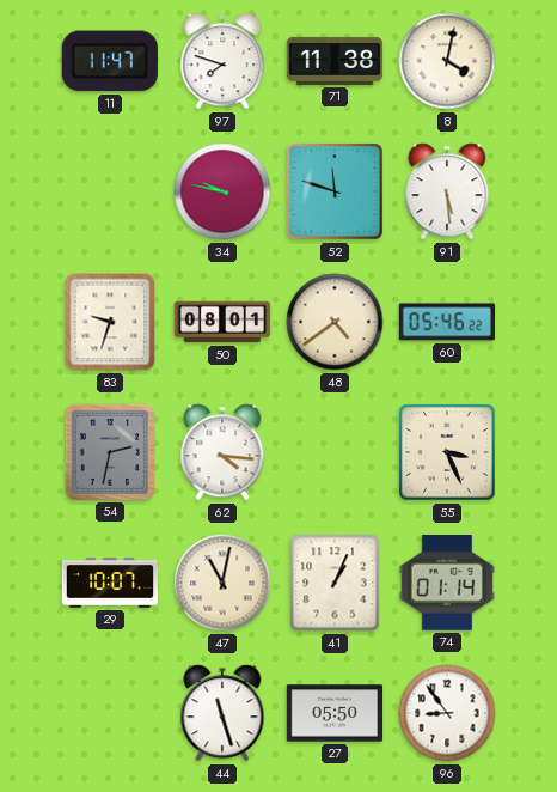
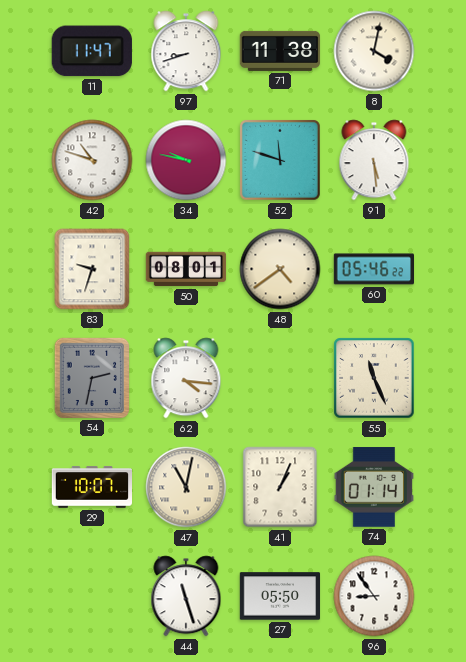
97: 7:48 -> 8:42 (186, 51)
42: none -> 10:48 (92, 160)
55: 3:26 -> 11:26 (374, 378)
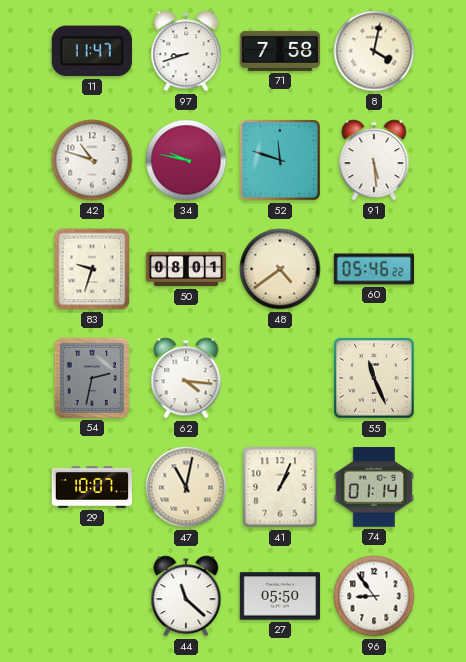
71: 11:38 -> 7:58 (280, 51)
44: 11:27 -> 11:22 (186, 596)
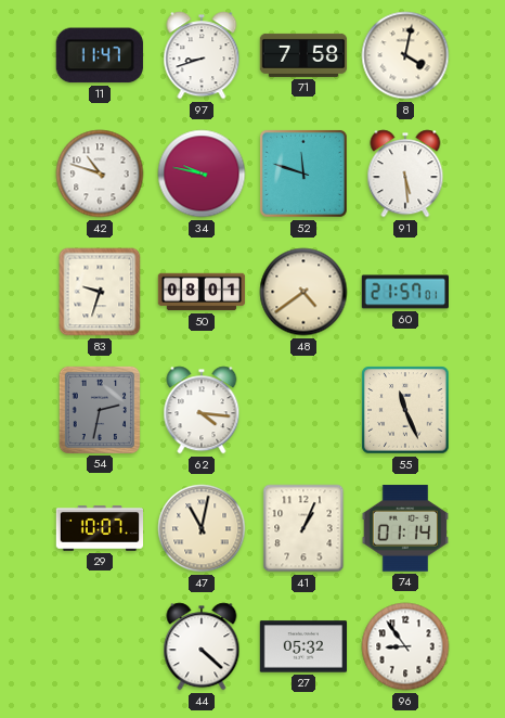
60: 05:46 -> 21:57 (404, 292)
44: 11:22 -> 4:22 (202, 646)
27: 05:50 -> 05:32 (303, 646)
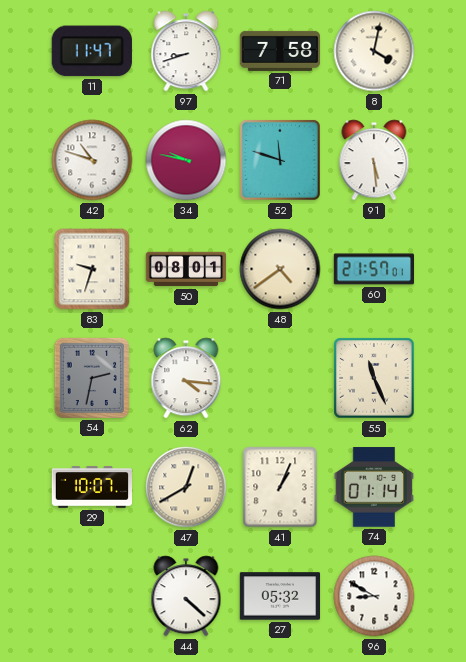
47: 11:02 -> 12:40 (186, 487)
96: 8:54 -> 8:50 (374, 596)
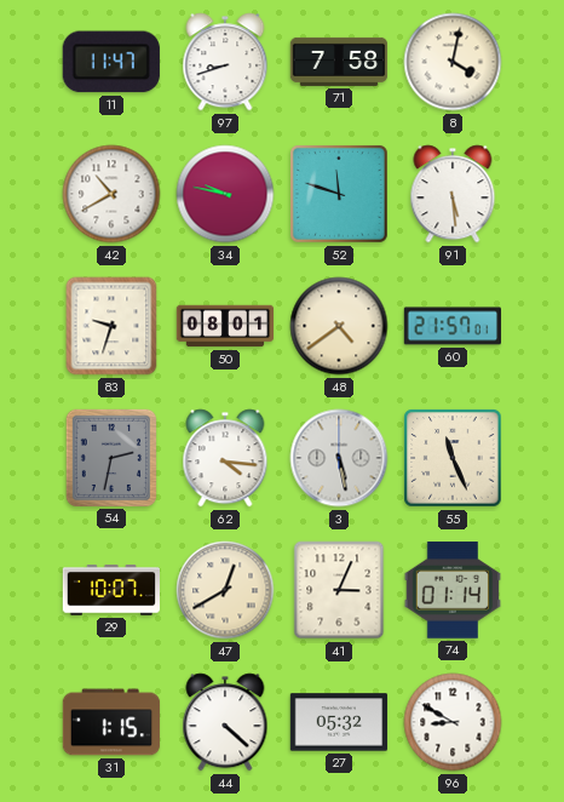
42: 10:48 -> 10:40 (111, 194)
3: none -> 5:28 (339, 458)
41: 1:04 -> 3:04 (339, 590)
31: none -> 1:15 (111, 722)
